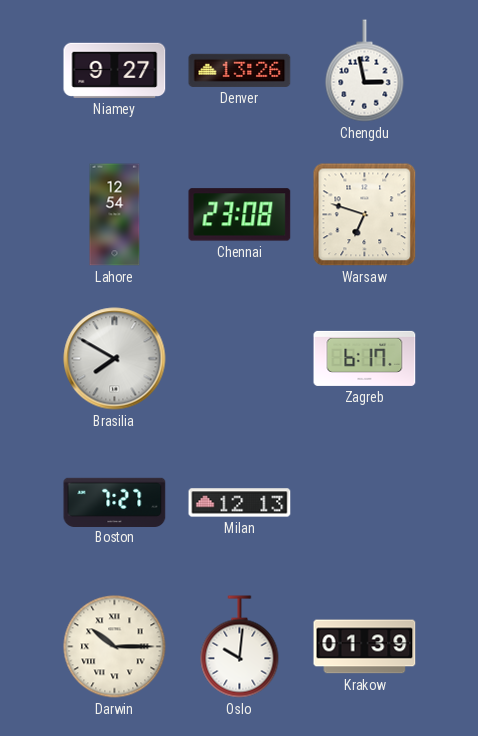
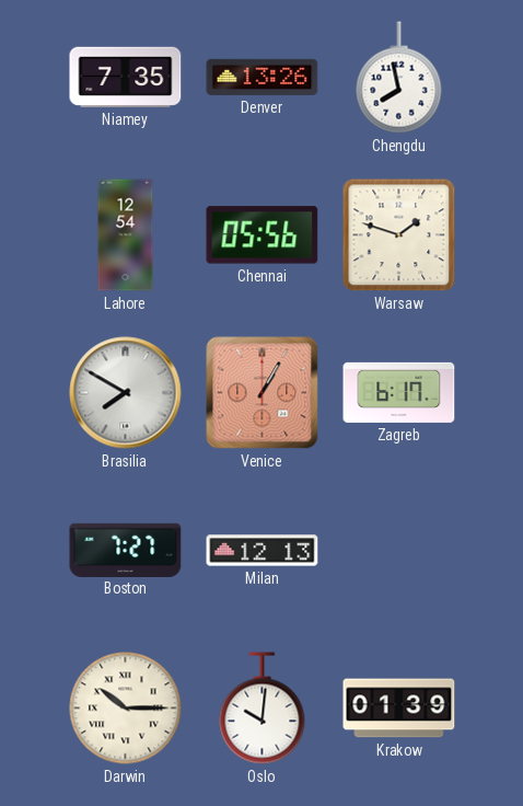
Niamey: 9:27 -> 7:35 (126, 77)
Chengdu: 2:58 -> 7:58 (399, 78)
Chennai: 23:08 -> 05:56 (263, 235)
Warsaw: 6:48 -> 1:48 (399, 235)
Venice: none -> 1:05 (263, 393)
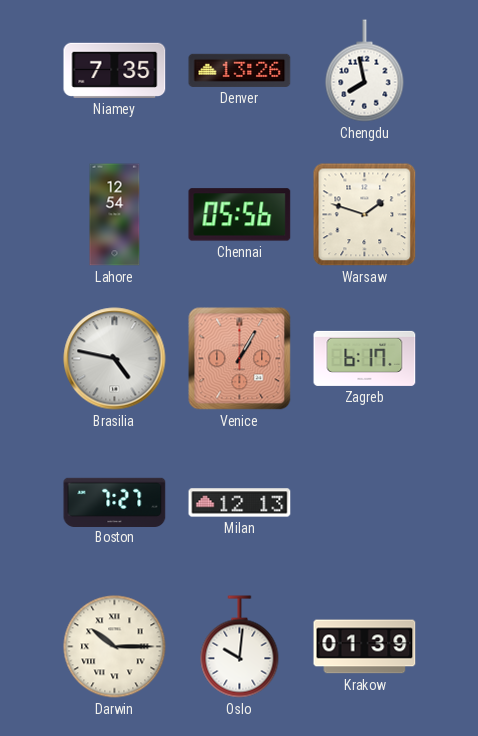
Brasilia: 7:50 -> 4:47 (115, 359)
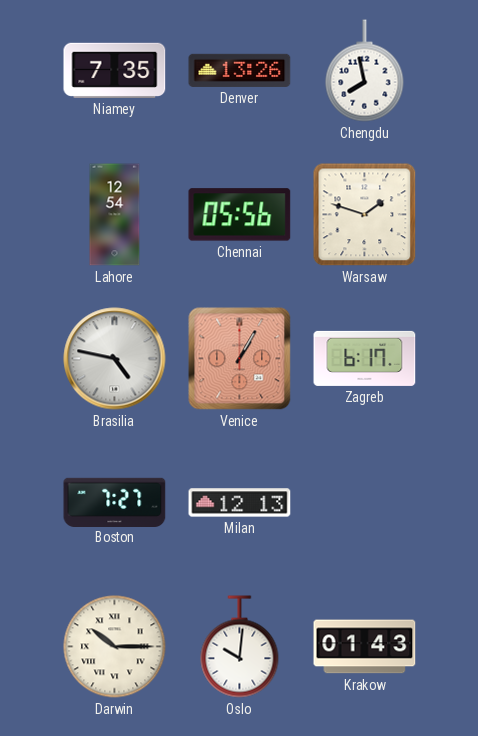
Krakow: 01:39 -> 01:43 (365, 647)
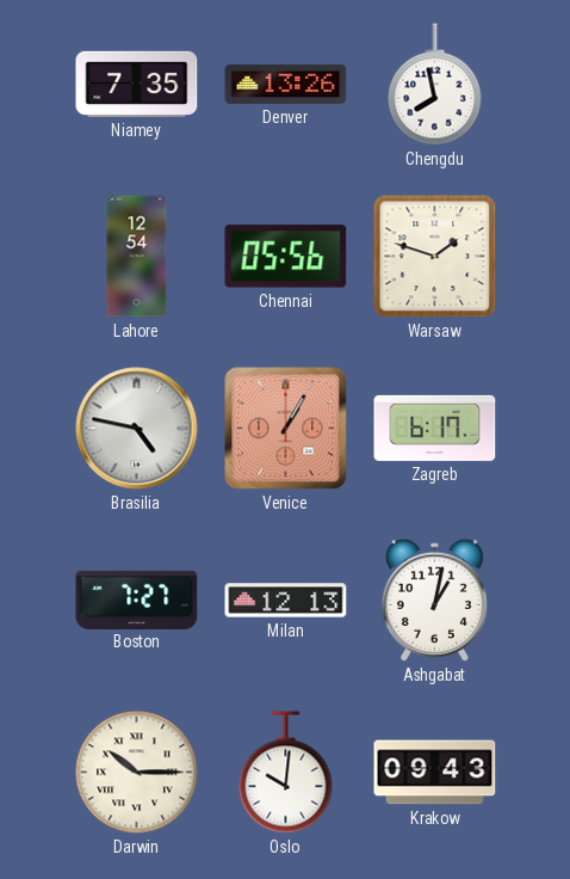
Ashgabat: none -> 1:02 (434, 600)
Krakow: 01:43 -> 09:43 (435, 773)
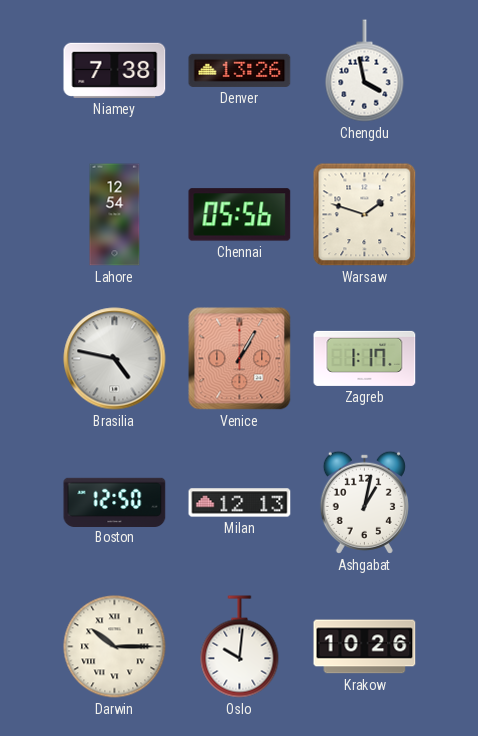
Niamey: 7:35 -> 7:38 (115, 70)
Chengdu: 7:58 -> 3:58 (365, 71)
Zagreb: 6:17 -> 1:17 (365, 358)
Boston: 7:27 -> 12:50 (115, 502)
Krakow: 09:43 -> 10:26 (365, 647)
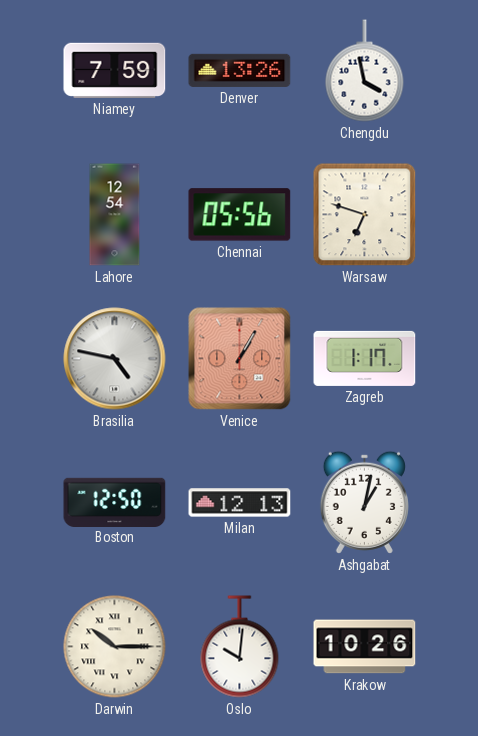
Niamey: 7:38 -> 7:59 (115, 70)
Warsaw: 1:48 -> 6:48 (365, 215)
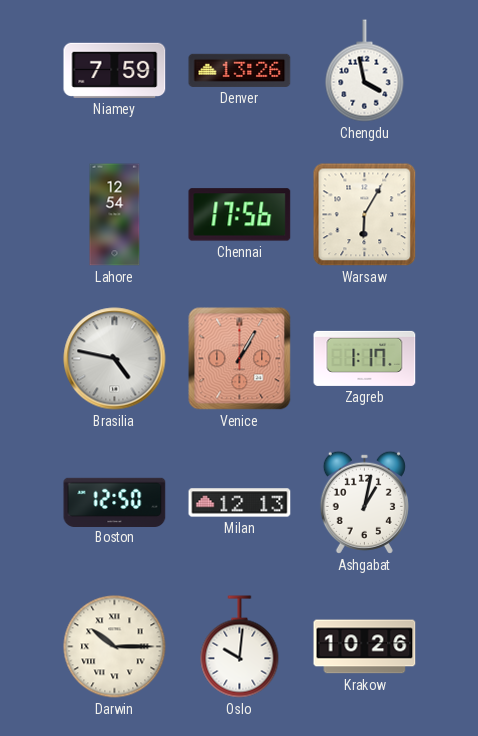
Chennai: 05:56 -> 17:56 (240, 215)
Warsaw: 6:48 -> 6:05 (365, 215)
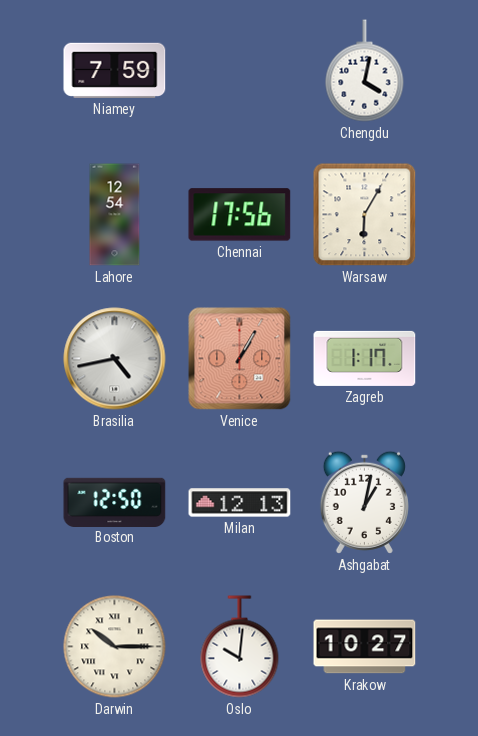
Denver: 13:26 -> none (240, 70)
Chengdu: 3:58 -> 4:02 (365, 71)
Brasilia: 4:47 -> 4:43 (115, 359)
Krakow: 10:26 -> 10:27 (365, 647)
